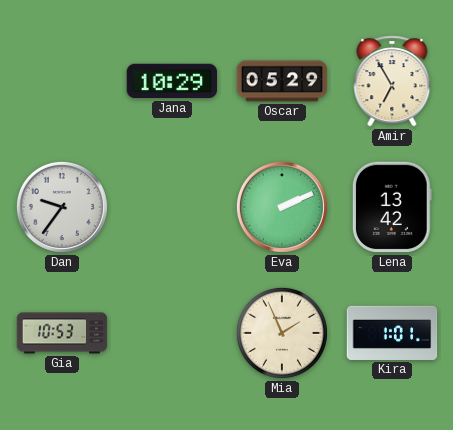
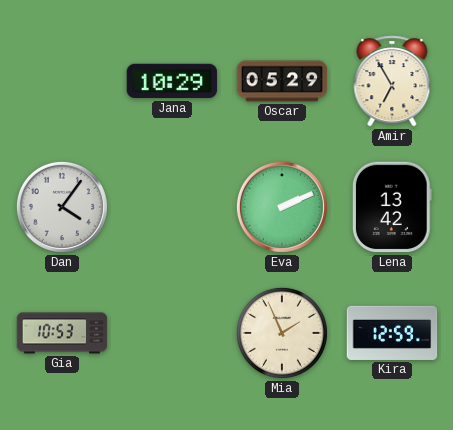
Dan: 9:36 -> 4:06 (62, 207)
Kira: 1:01 -> 12:59 (392, 333)
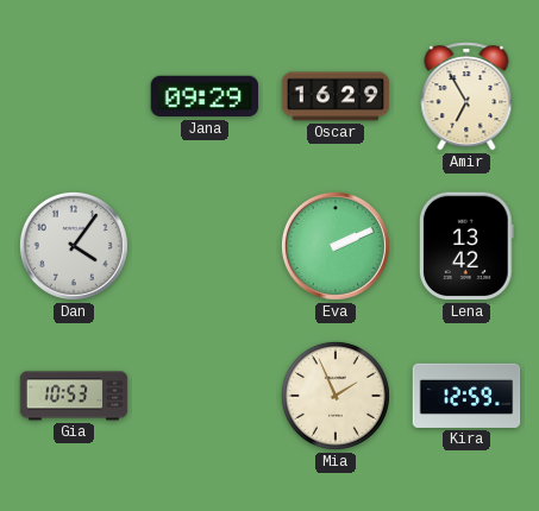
Jana: 10:29 -> 09:29 (205, 96)
Oscar: 05:29 -> 16:29 (336, 96)
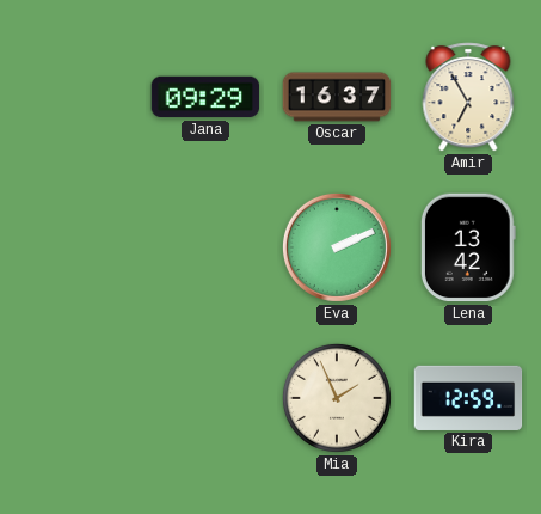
Oscar: 16:29 -> 16:37 (337, 97)
Dan: 4:06 -> none (74, 246)
Gia: 10:53 -> none (74, 396)
